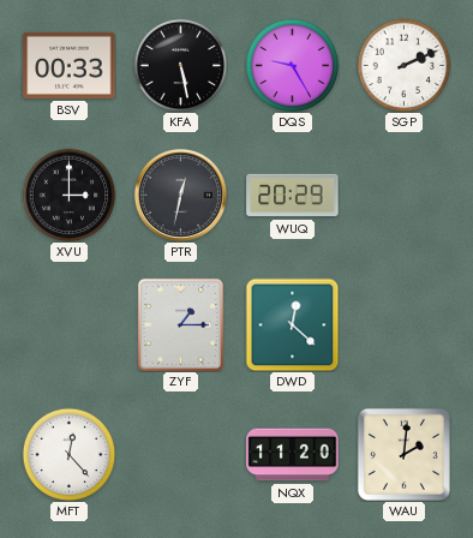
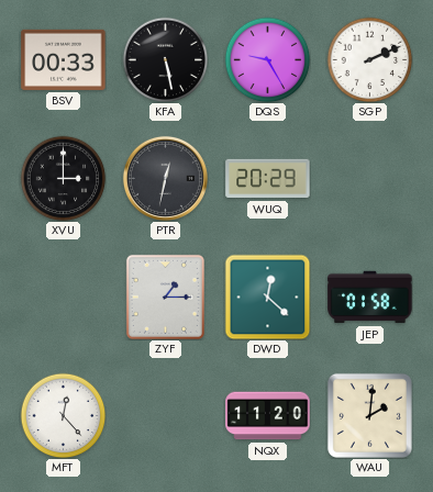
JEP: none -> 01:58 (370, 298)
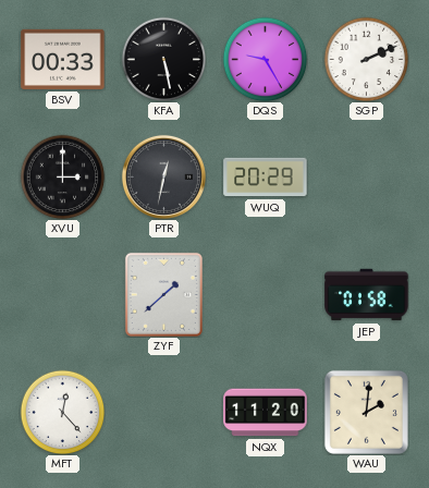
ZYF: 1:15 -> 1:38 (163, 294)
DWD: 12:22 -> none (267, 297)
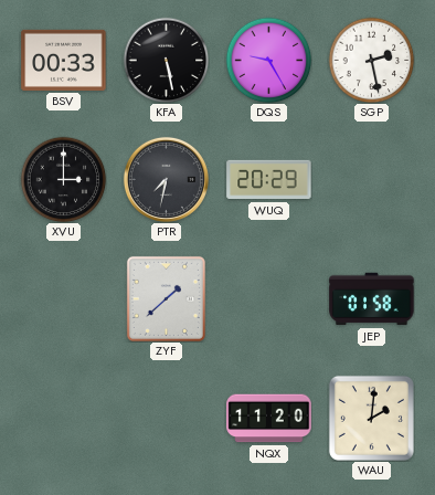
SGP: 2:11 -> 2:28 (371, 60)
PTR: 12:32 -> 7:32 (166, 179)
MFT: 12:23 -> none (62, 412)
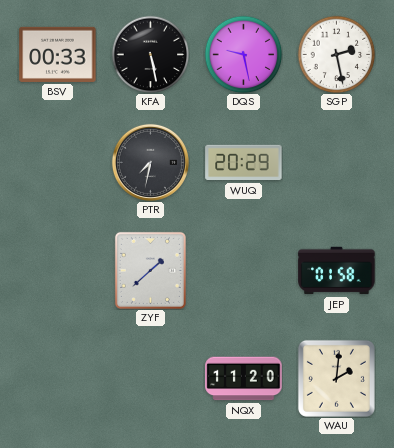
DQS: 9:25 -> 9:28 (243, 54)
XVU: 3:00 -> none (63, 179)
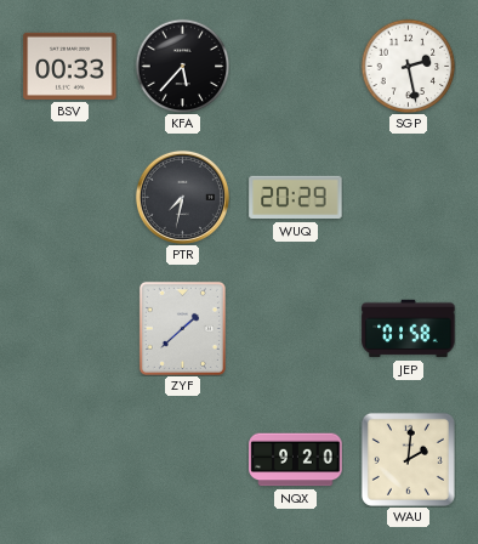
KFA: 5:28 -> 5:37 (182, 66)
DQS: 9:28 -> none (243, 54)
NQX: 11:20 -> 9:20 (296, 460)
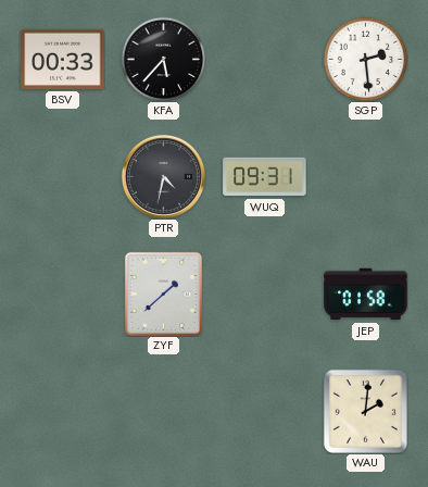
SGP: 2:28 -> 2:29 (365, 59)
PTR: 7:32 -> 4:32 (163, 176)
WUQ: 20:29 -> 09:31 (265, 177)
NQX: 9:20 -> none (296, 460)
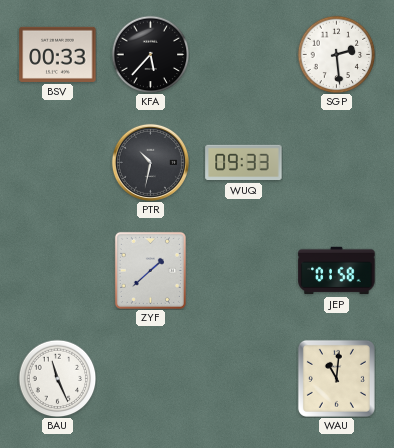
PTR: 4:32 -> 10:32 (150, 162)
WUQ: 09:31 -> 09:33 (244, 163)
BAU: none -> 11:26 (57, 378)
WAU: 2:01 -> 11:01 (336, 378)
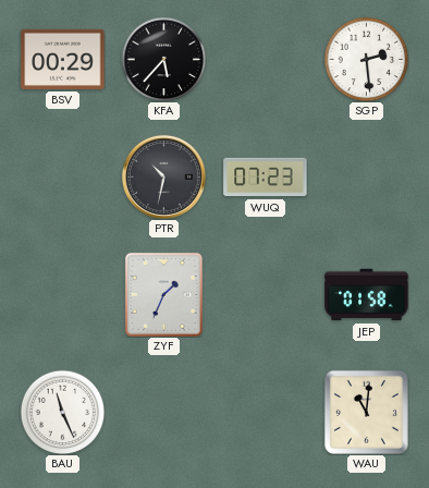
BSV: 00:33 -> 00:29 (63, 59)
WUQ: 09:33 -> 07:23 (266, 178)
ZYF: 1:38 -> 1:34 (163, 294)
